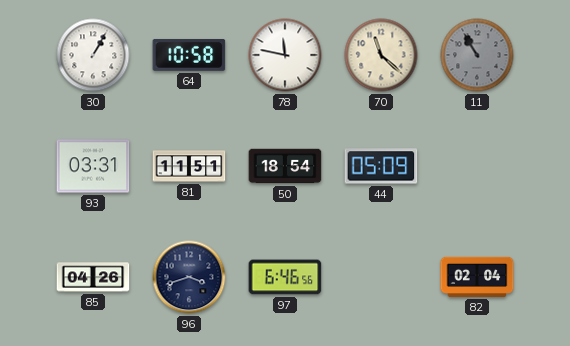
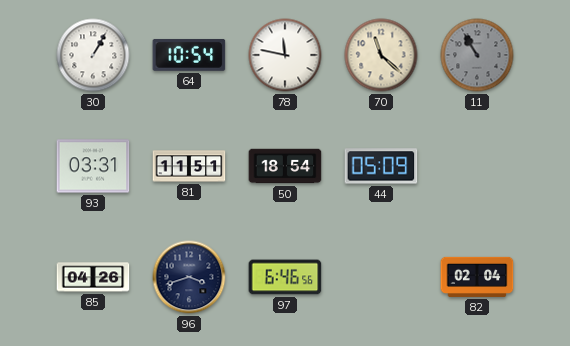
64: 10:58 -> 10:54 (189, 55)
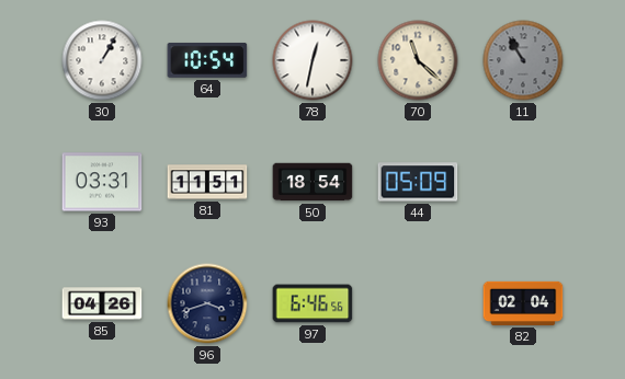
78: 11:47 -> 12:32 (312, 60)
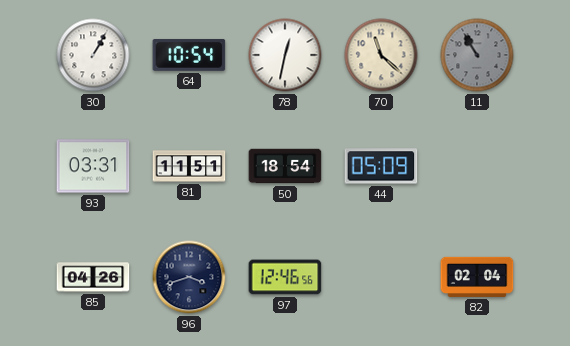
97: 6:46 -> 12:46 (285, 277)
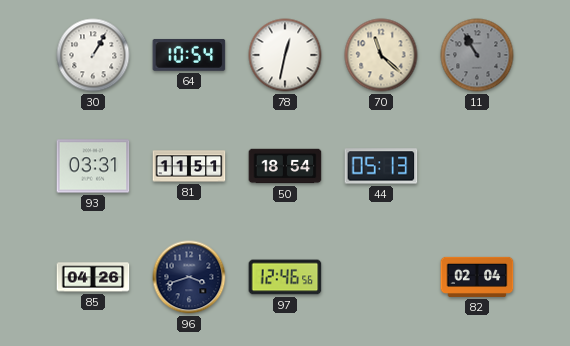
44: 05:09 -> 05:13 (381, 166)
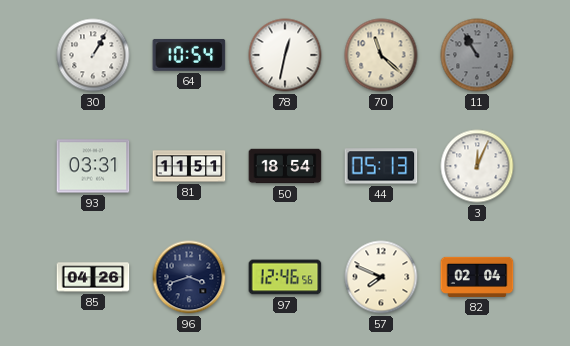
3: none -> 12:04 (477, 166)
57: none -> 7:49 (381, 277)
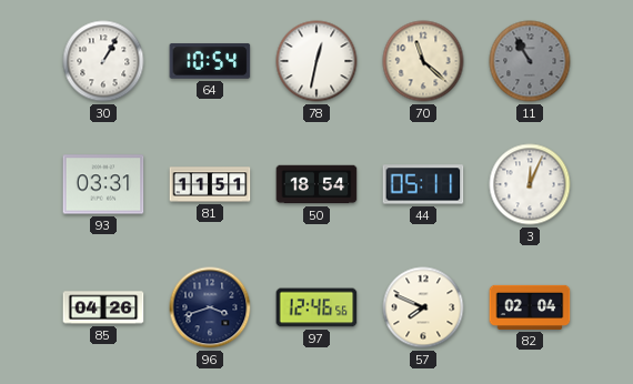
44: 05:13 -> 05:11 (423, 184)
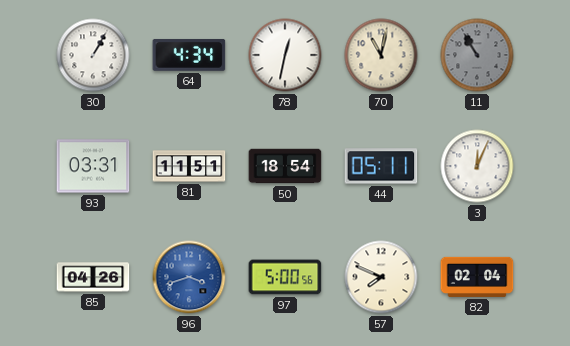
64: 10:54 -> 4:34 (189, 55)
70: 11:22 -> 11:02 (381, 55)
96 dial: navy -> blue (189, 277)
97: 12:46 -> 5:00 (285, 277)
